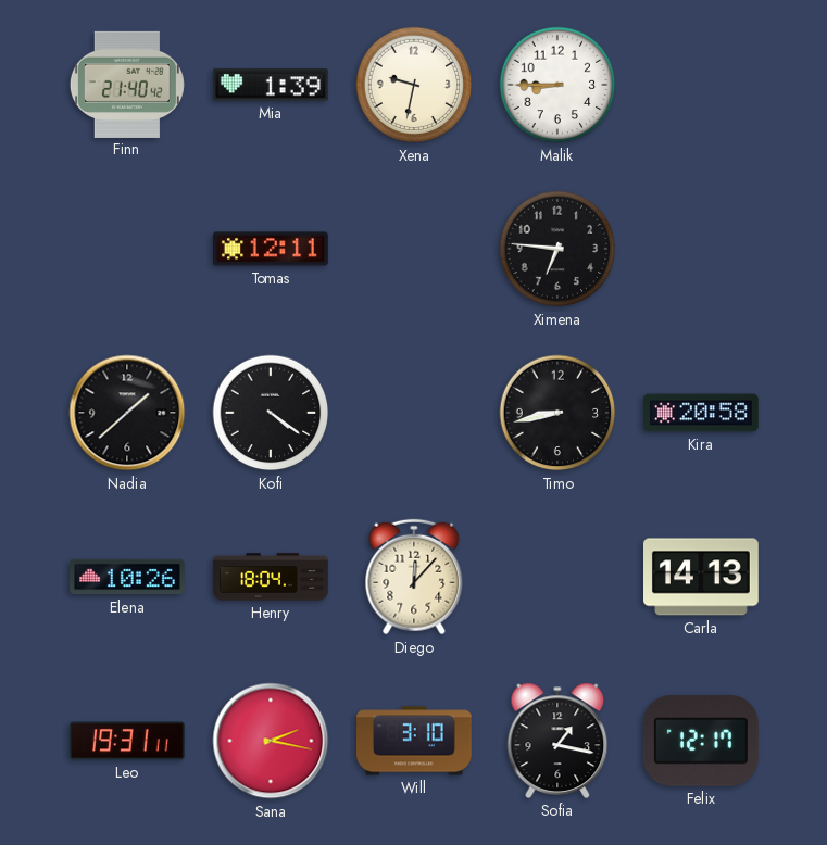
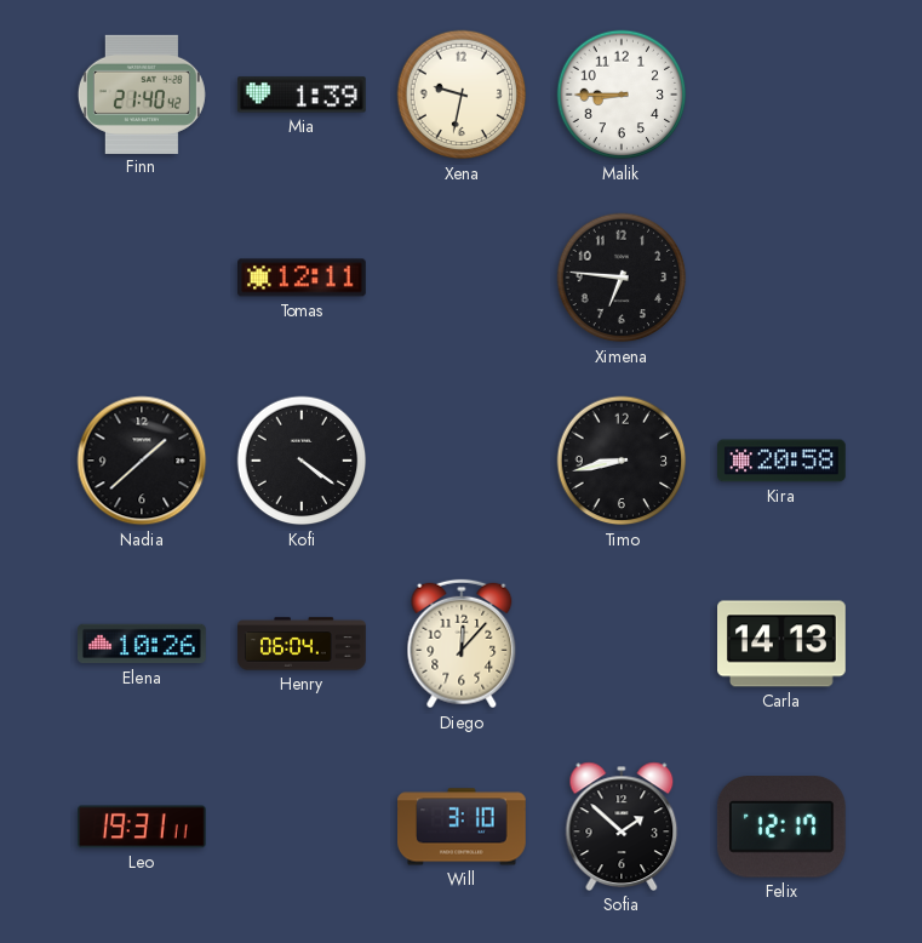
Henry: 18:04 -> 06:04 (302, 644)
Sana: 2:17 -> none (271, 741)
Sofia: 1:17 -> 1:52 (622, 827)
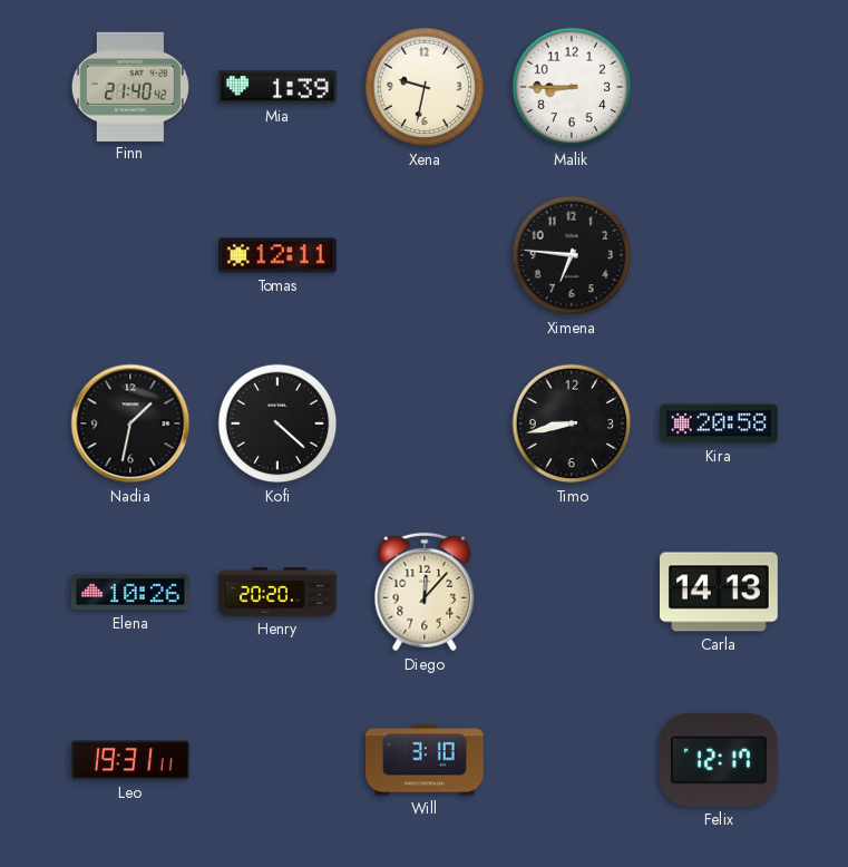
Nadia: 1:38 -> 1:32 (130, 423)
Kofi: 4:21 -> 4:22 (277, 423)
Henry: 06:04 -> 20:20 (277, 592)
Sofia: 1:52 -> none (622, 827)
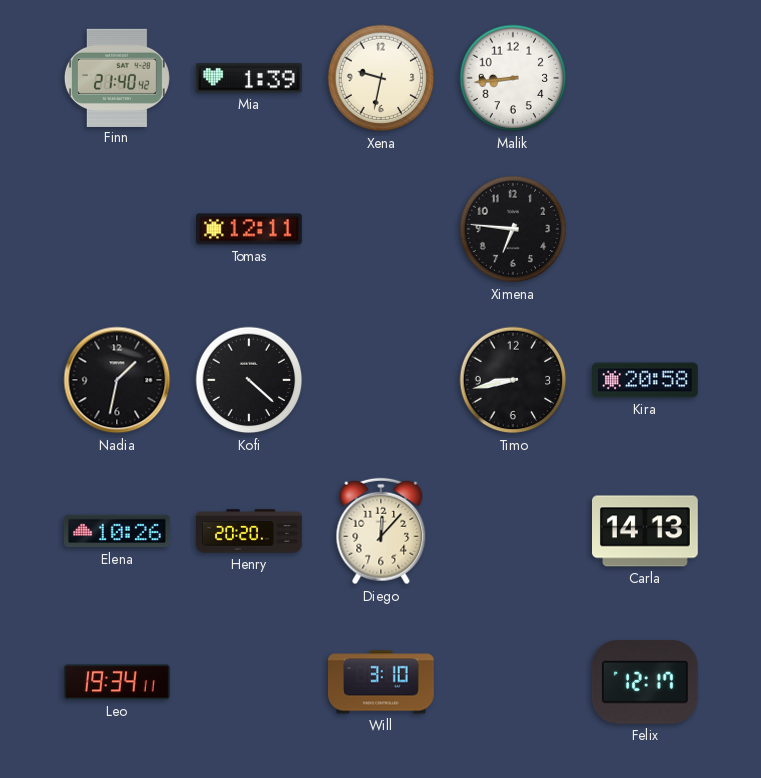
Malik: 8:45 -> 8:44 (513, 78)
Leo: 19:31 -> 19:34 (118, 682)
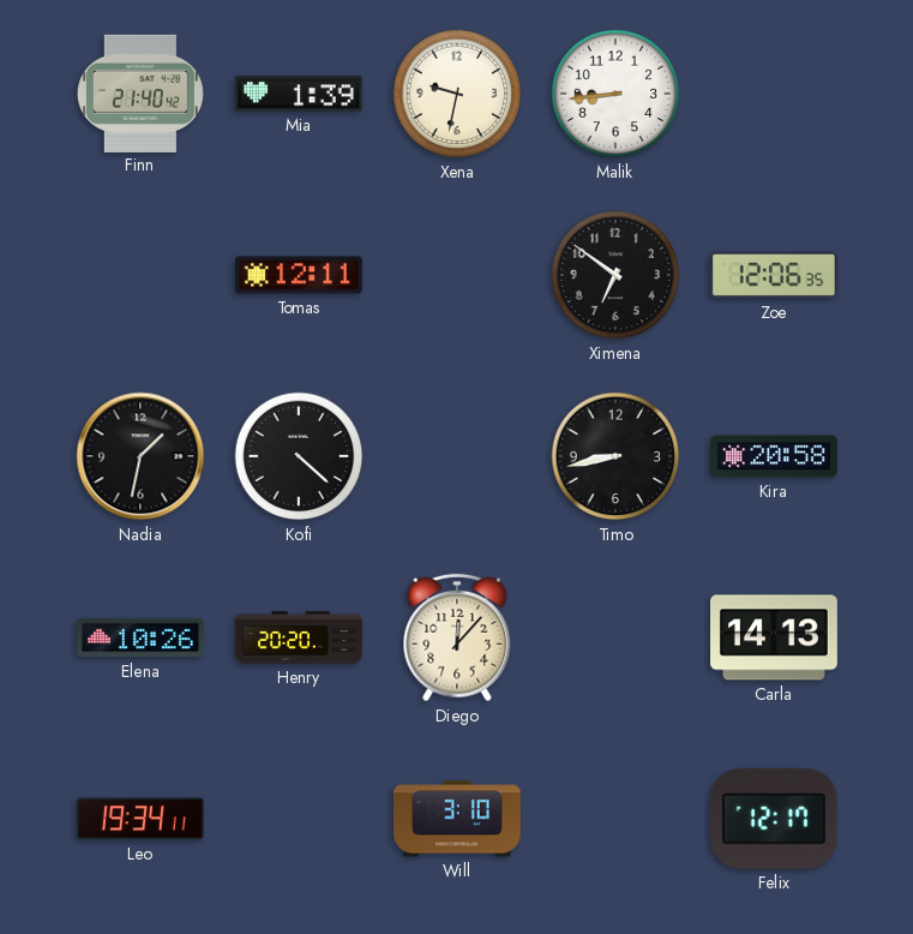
Ximena: 6:46 -> 6:51 (615, 275)
Zoe: none -> 12:06 (775, 275)
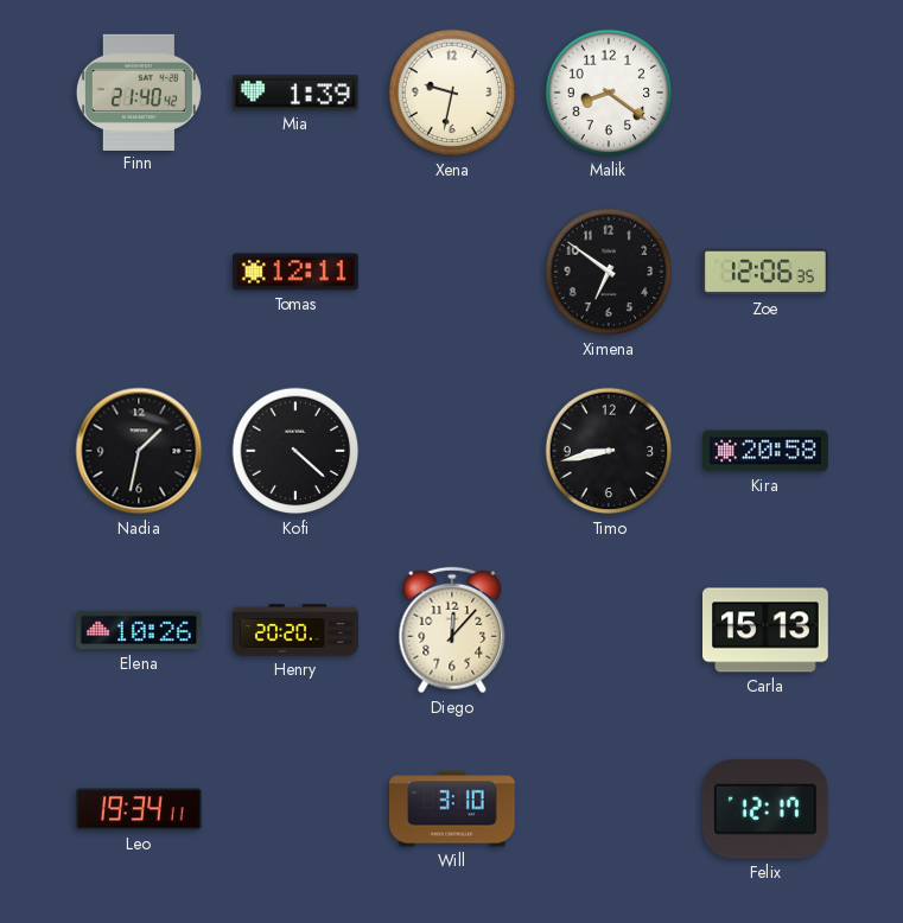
Malik: 8:44 -> 8:21 (609, 93)
Carla: 14:13 -> 15:13 (767, 630)
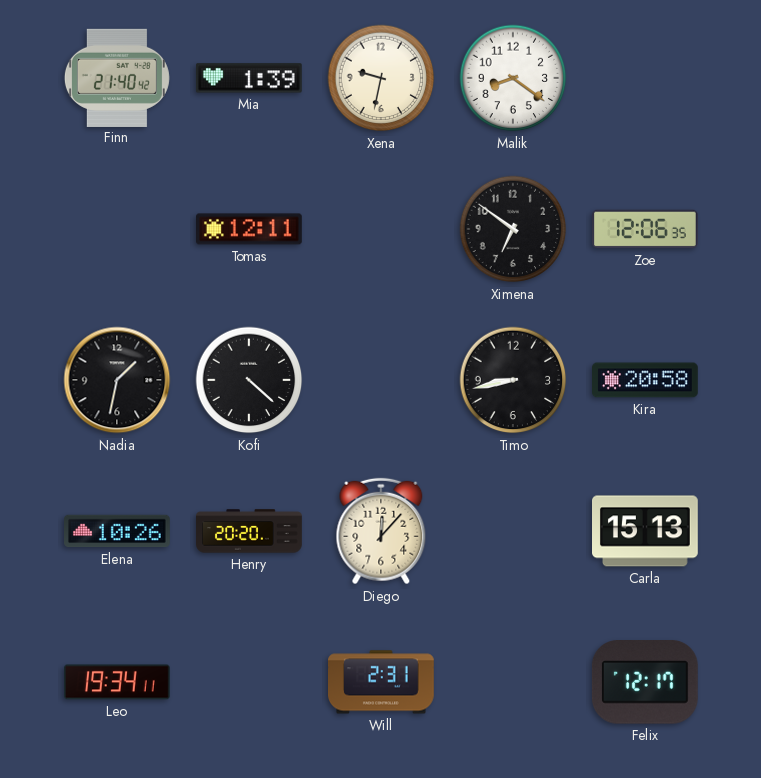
Will: 3:10 -> 2:31 (382, 682)
